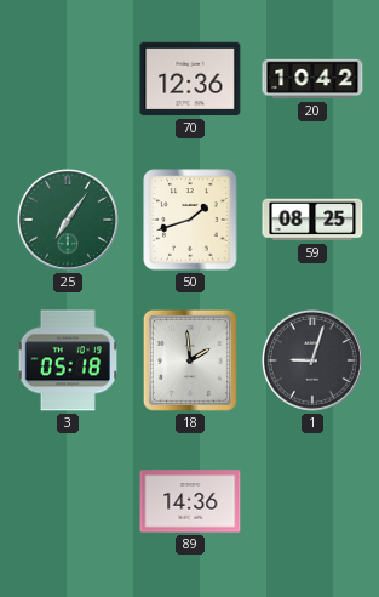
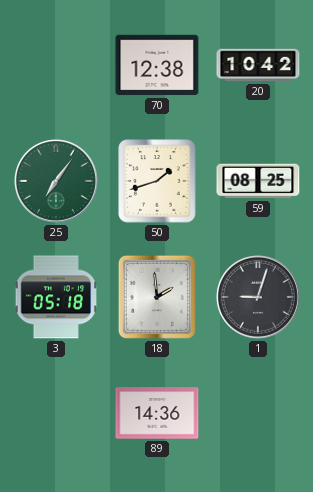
70: 12:36 -> 12:38 (157, 65)
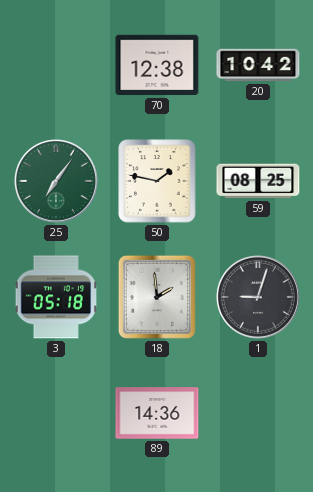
50: 1:42 -> 1:47 (157, 181)
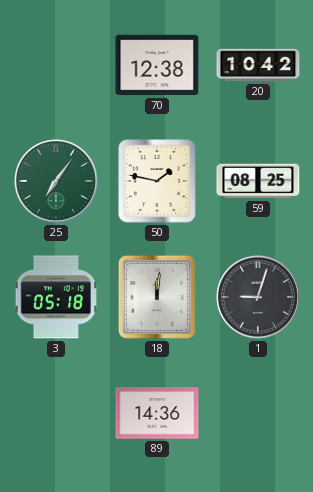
18: 1:59 -> 12:01 (157, 297)
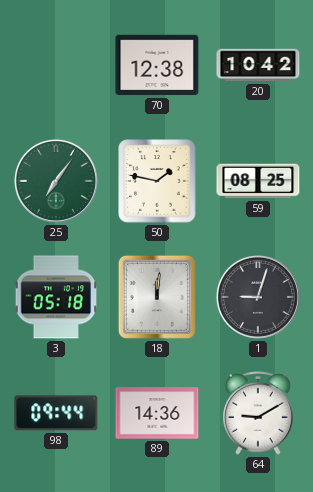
98: none -> 09:44 (56, 413)
64: none -> 9:10 (258, 414)
